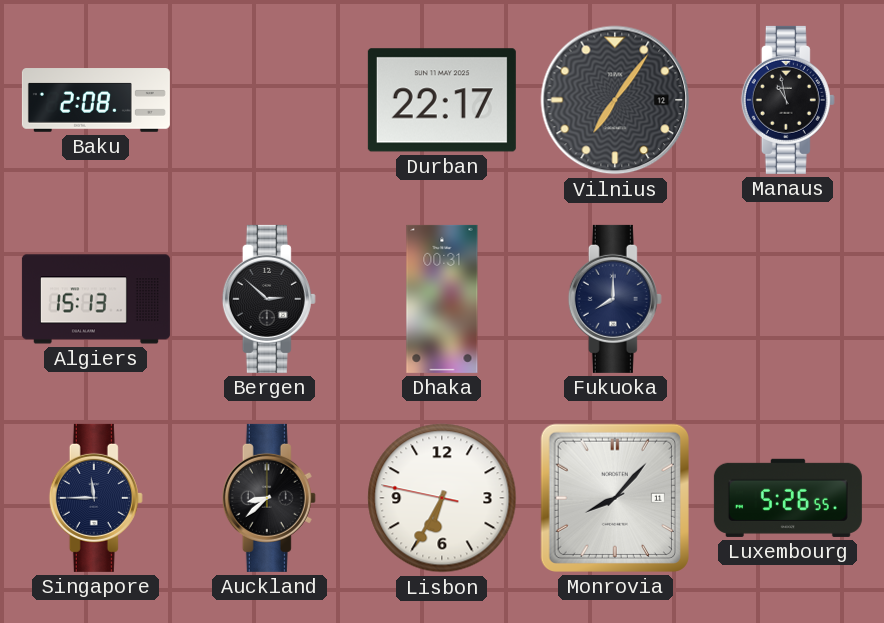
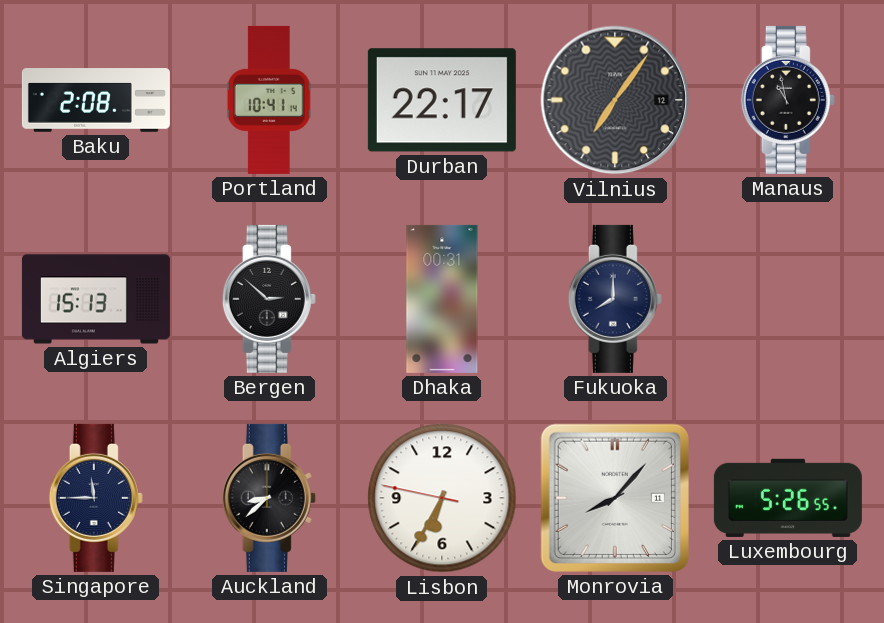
Portland: none -> 10:41 (269, 100)
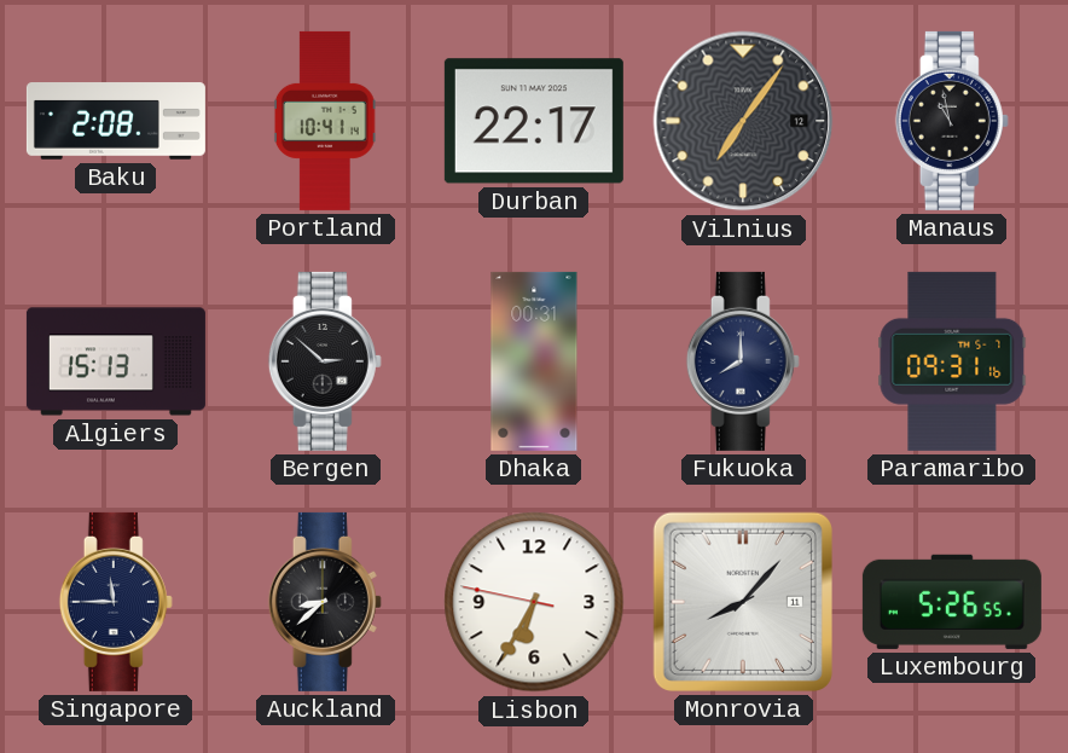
Paramaribo: none -> 09:31 (952, 361)
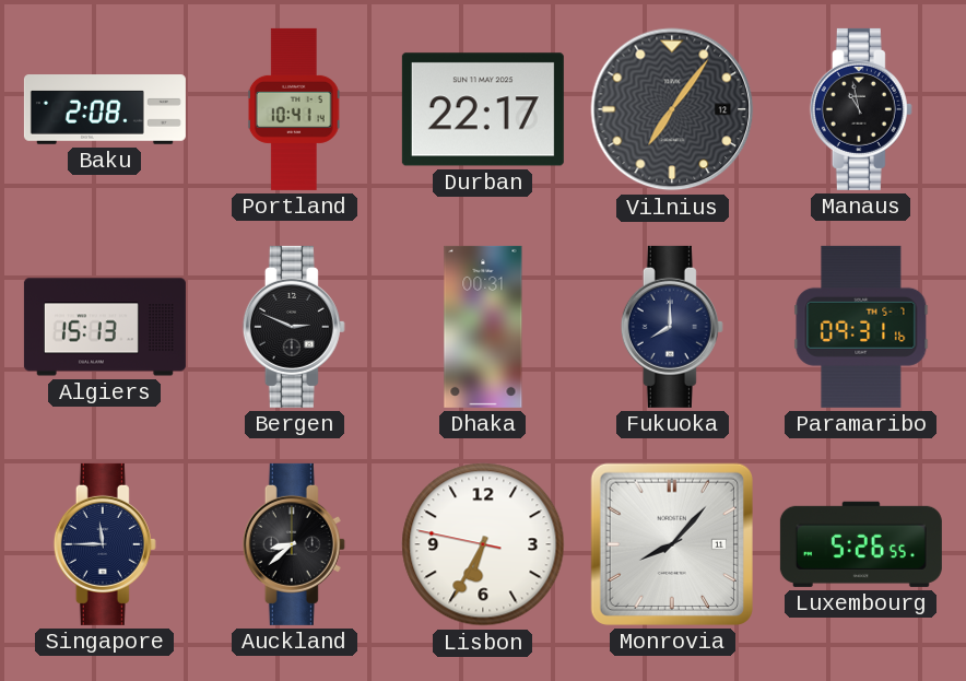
Bergen: 2:52 -> 2:49 (294, 327)
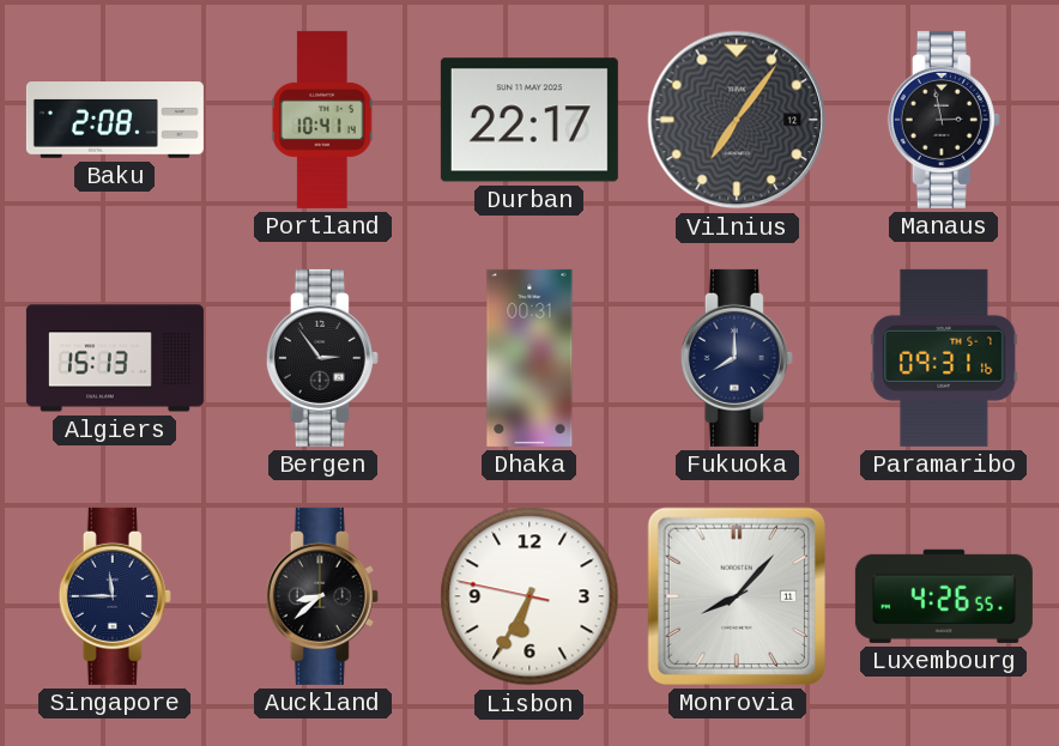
Manaus: 10:58 -> 2:58 (944, 120)
Bergen: 2:49 -> 2:54 (322, 358)
Luxembourg: 5:26 -> 4:26 (944, 596)
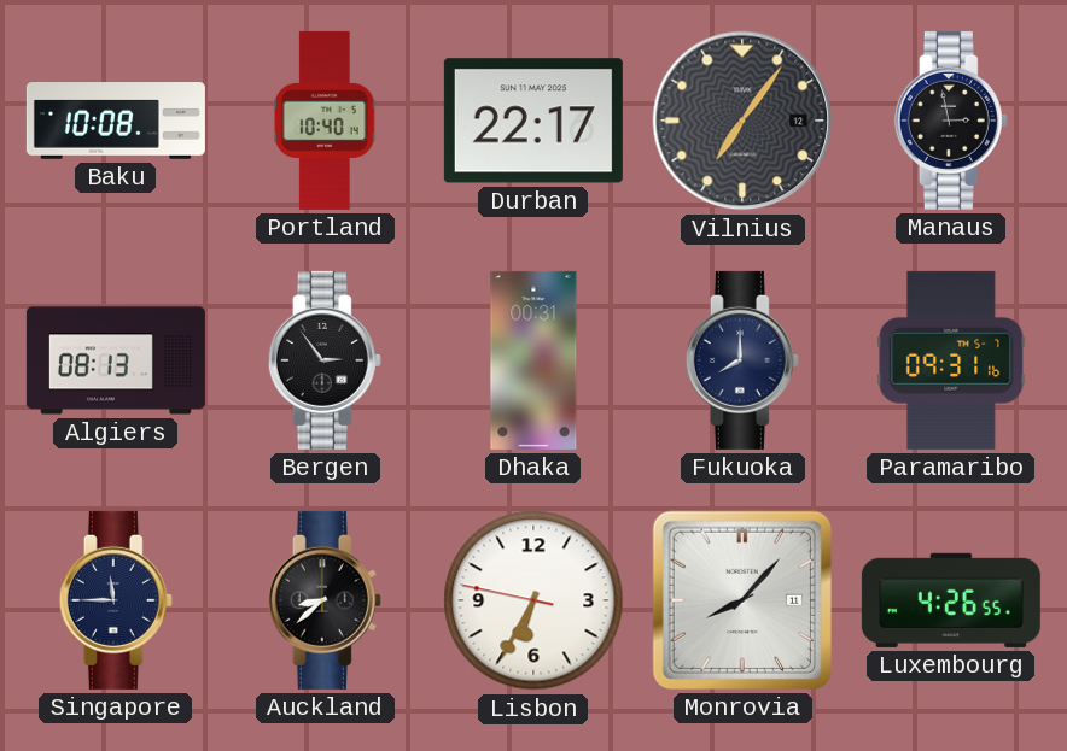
Baku: 2:08 -> 10:08 (116, 121)
Portland: 10:41 -> 10:40 (325, 121)
Algiers: 15:13 -> 08:13 (116, 360)
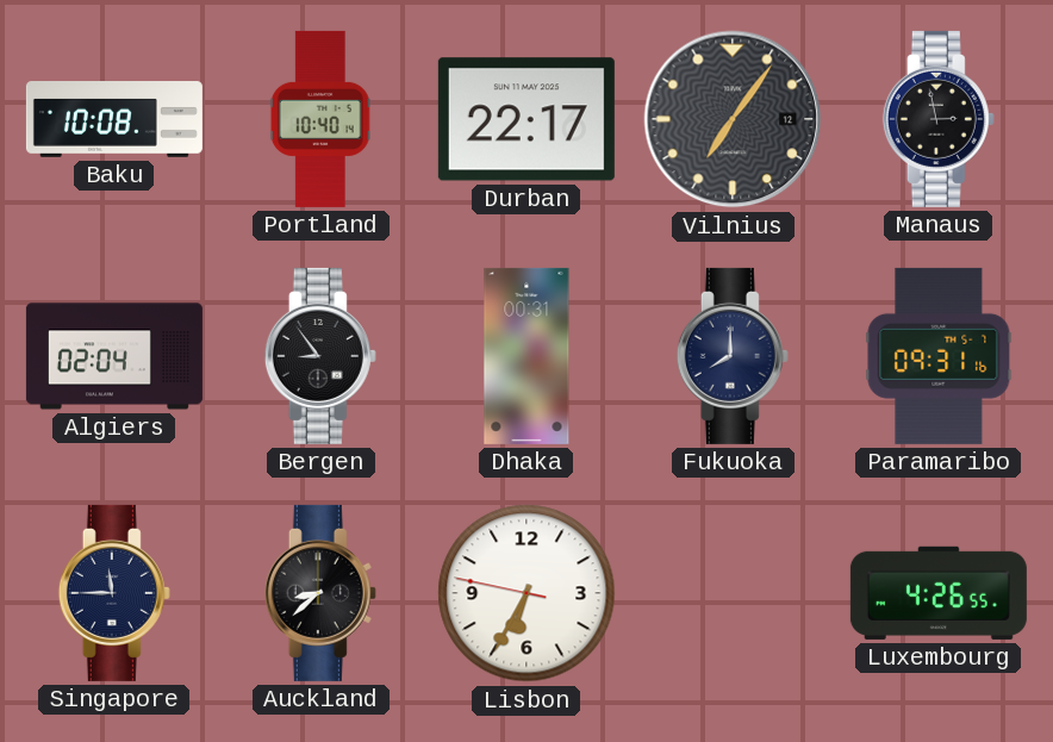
Algiers: 08:13 -> 02:04 (114, 356)
Bergen: 2:54 -> 8:54 (320, 356)
Monrovia: 8:07 -> none (742, 600)
